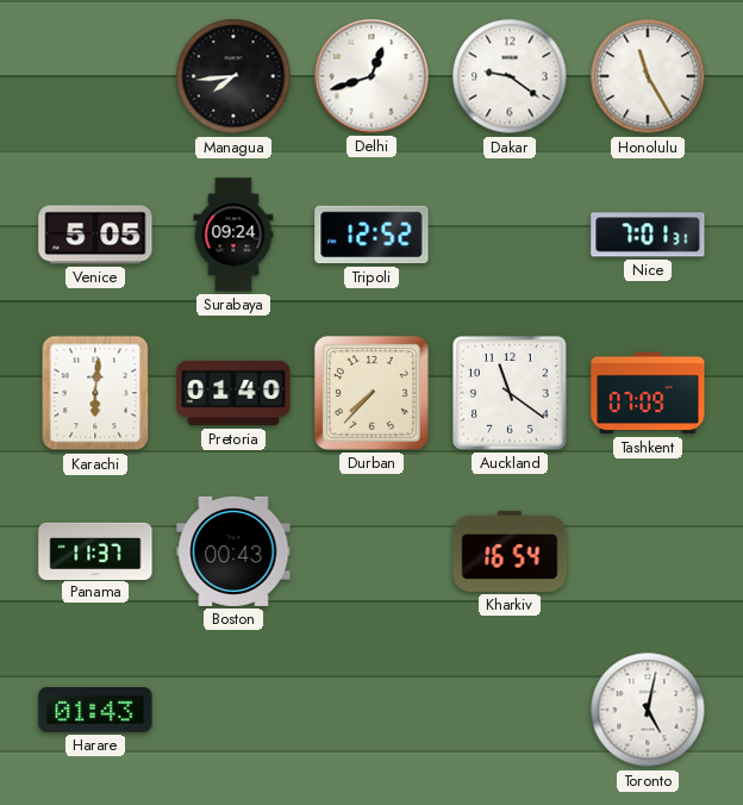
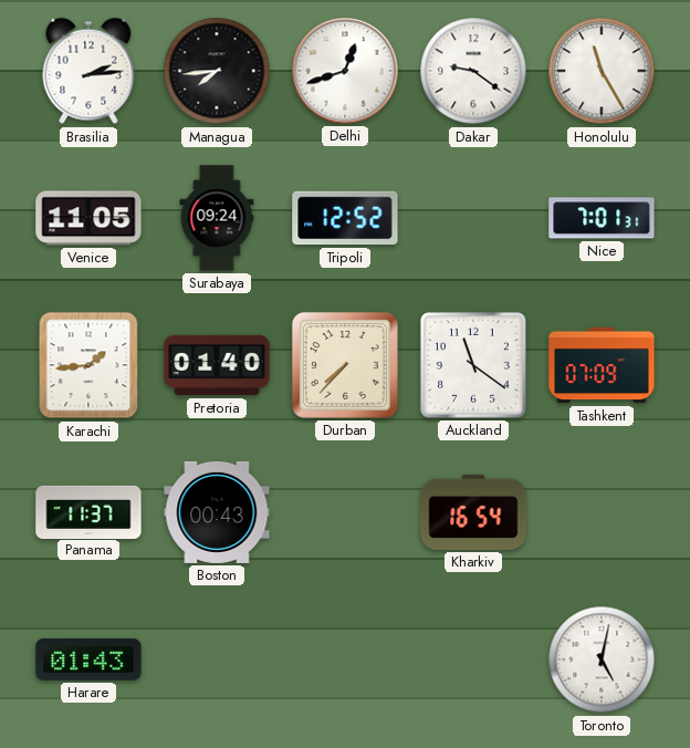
Brasilia: none -> 2:14 (88, 71)
Venice: 5:05 -> 11:05 (88, 218)
Karachi: 6:01 -> 1:44 (88, 365)
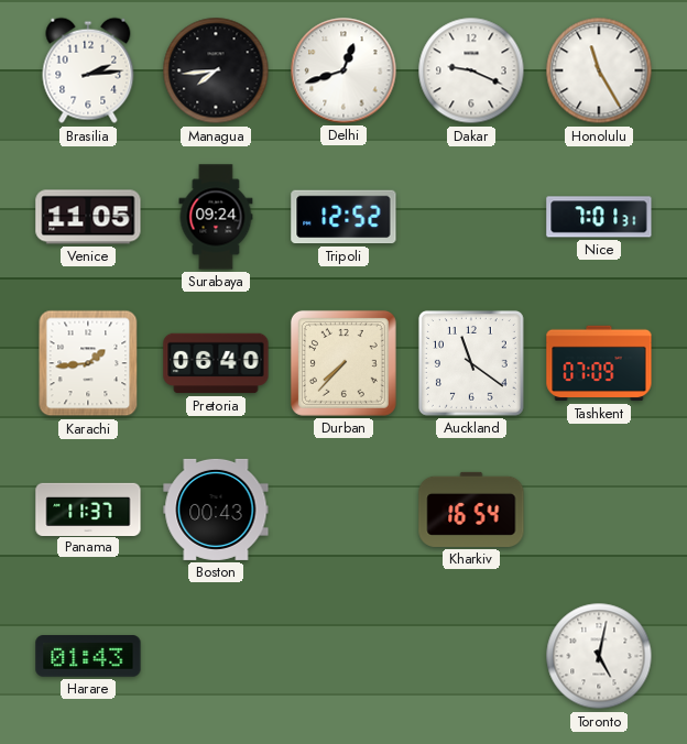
Dakar: 9:21 -> 9:19 (471, 70)
Pretoria: 01:40 -> 06:40 (216, 363)
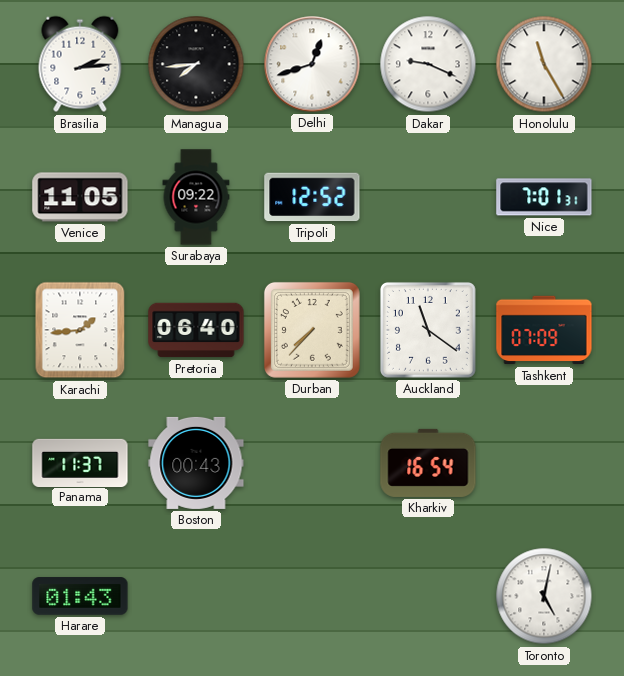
Surabaya: 09:24 -> 09:22 (196, 197)
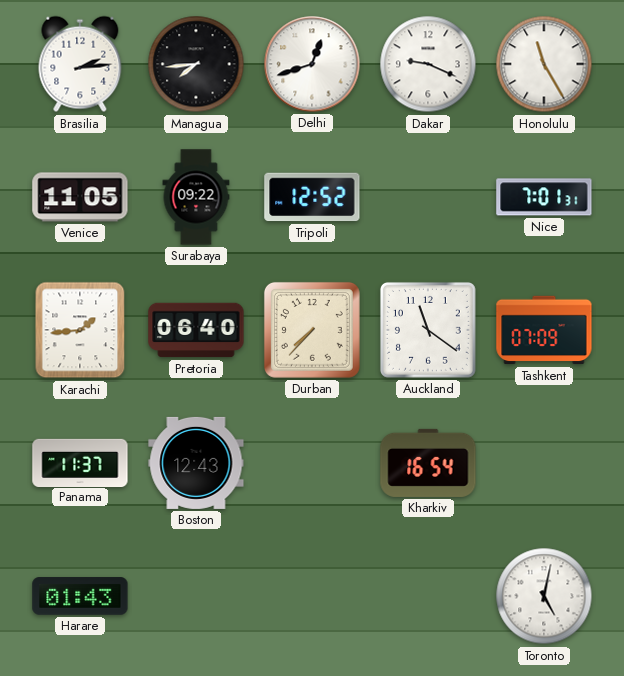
Boston: 00:43 -> 12:43 (196, 463)
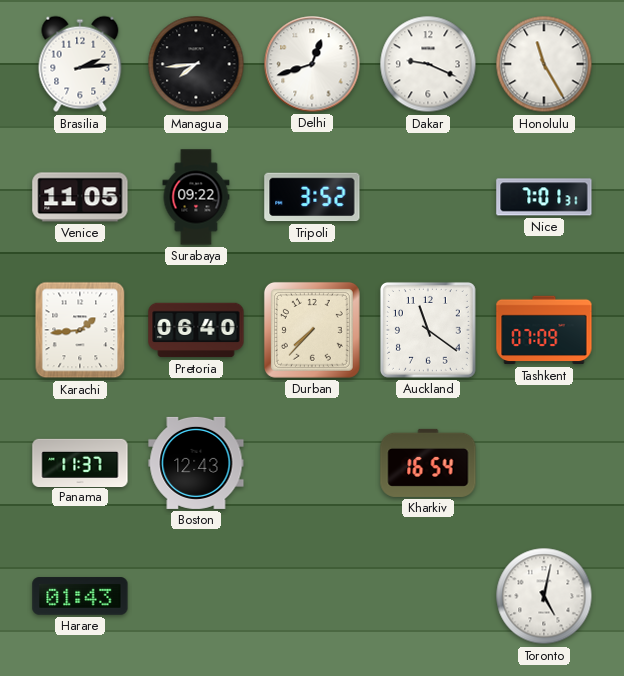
Tripoli: 12:52 -> 3:52 (312, 197)
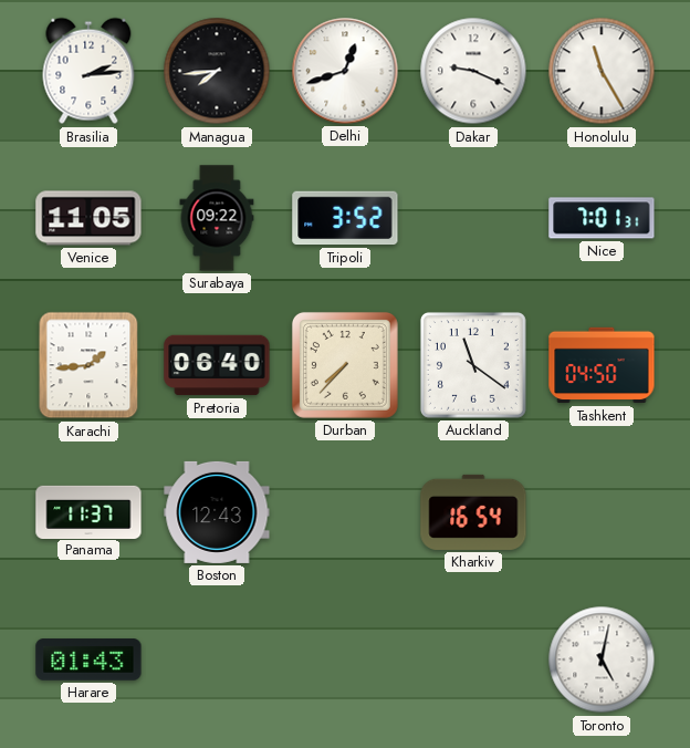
Tashkent: 07:09 -> 04:50 (602, 365)
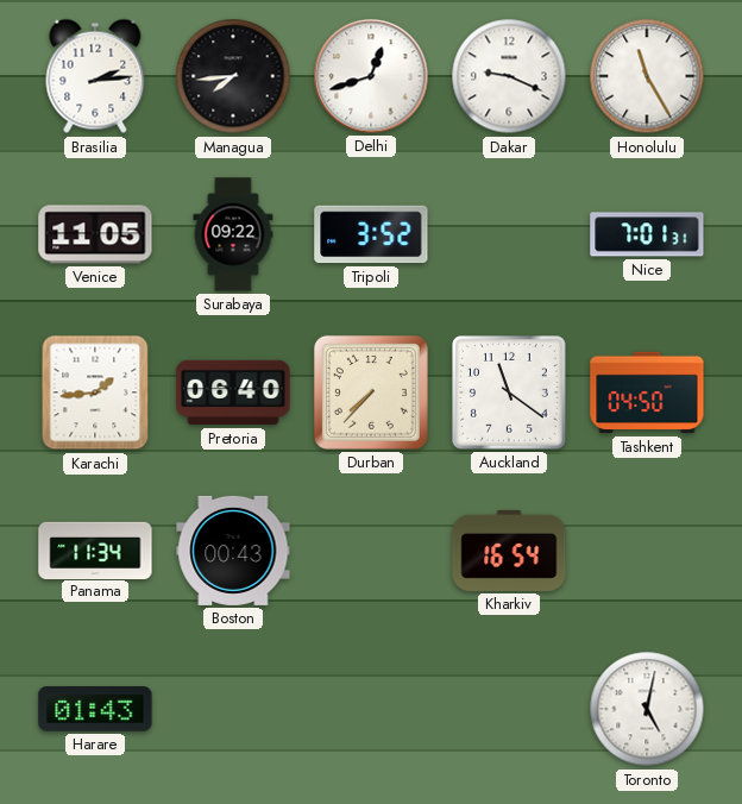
Panama: 11:37 -> 11:34 (95, 549)
Boston: 12:43 -> 00:43 (233, 551)
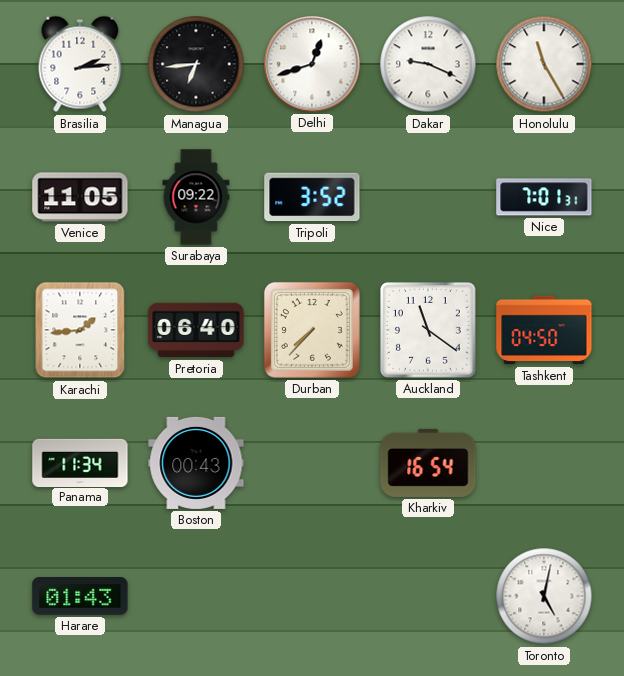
Managua: 7:44 -> 6:44 (196, 64)
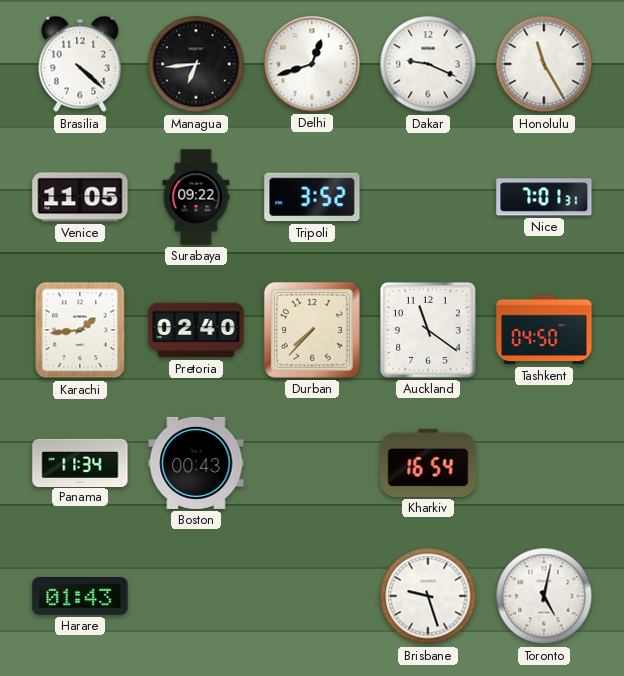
Brasilia: 2:14 -> 4:22 (80, 64)
Pretoria: 06:40 -> 02:40 (196, 330)
Brisbane: none -> 9:27 (428, 596)
